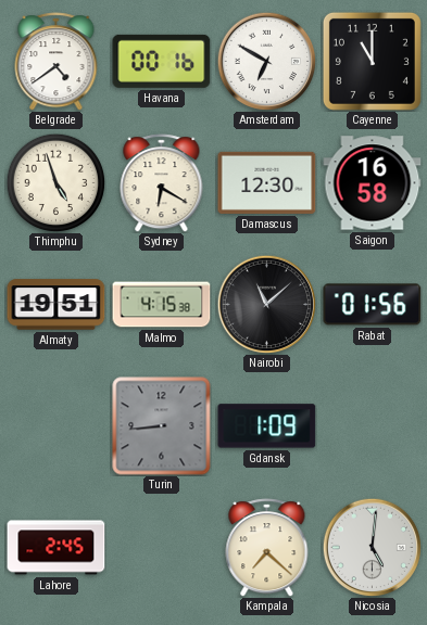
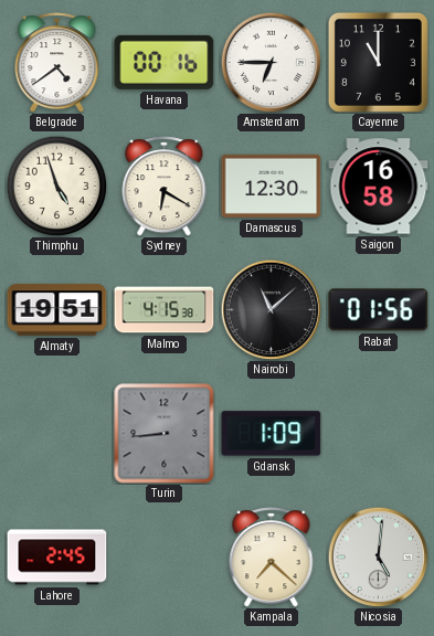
Amsterdam: 6:50 -> 6:45 (271, 62)
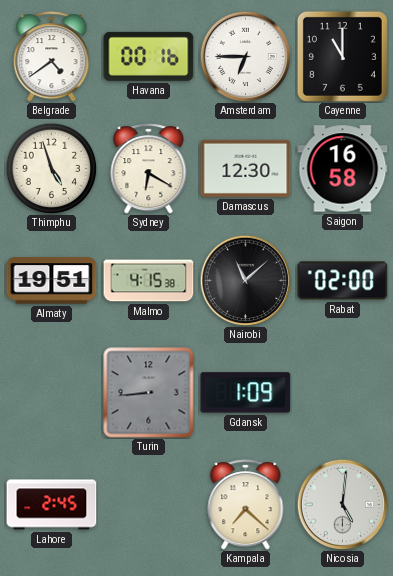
Rabat: 01:56 -> 02:00 (343, 281)
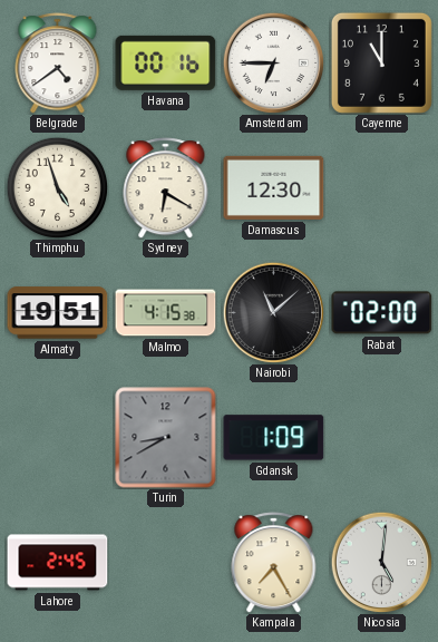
Saigon: 16:58 -> none (343, 169)
Turin: 8:44 -> 8:40 (166, 438)
Kampala: 7:22 -> 7:25 (274, 563)
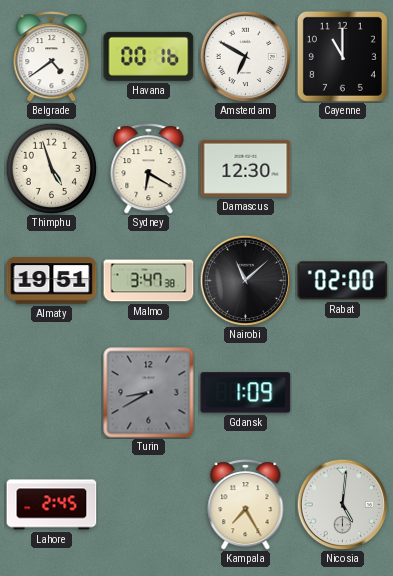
Amsterdam: 6:45 -> 6:50 (245, 56)
Malmo: 4:15 -> 3:47 (149, 281)
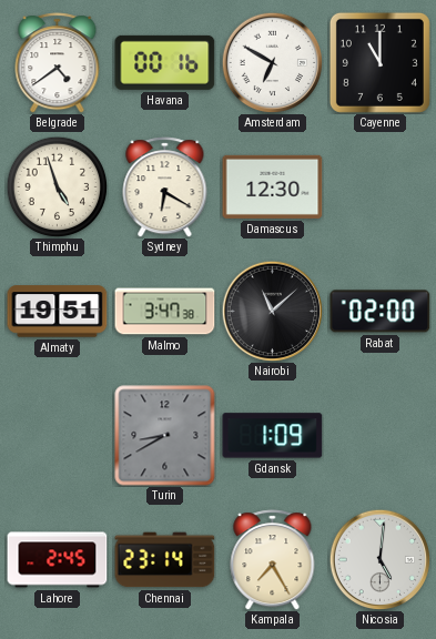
Chennai: none -> 23:14 (165, 560)
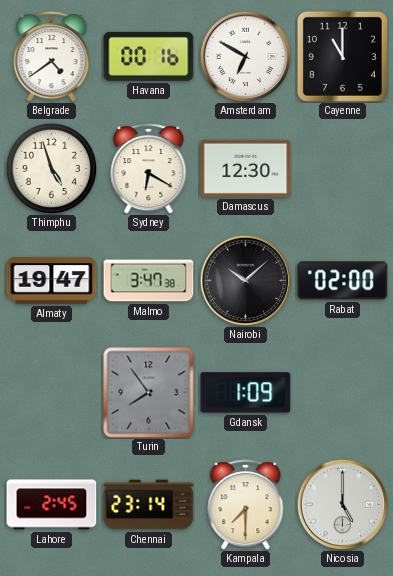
Almaty: 19:51 -> 19:47 (52, 281)
Nairobi: 11:08 -> 10:08 (245, 280)
Turin: 8:40 -> 7:54 (149, 393)
Kampala: 7:25 -> 7:30 (246, 505)
Nicosia: 5:01 -> 5:00 (342, 504)
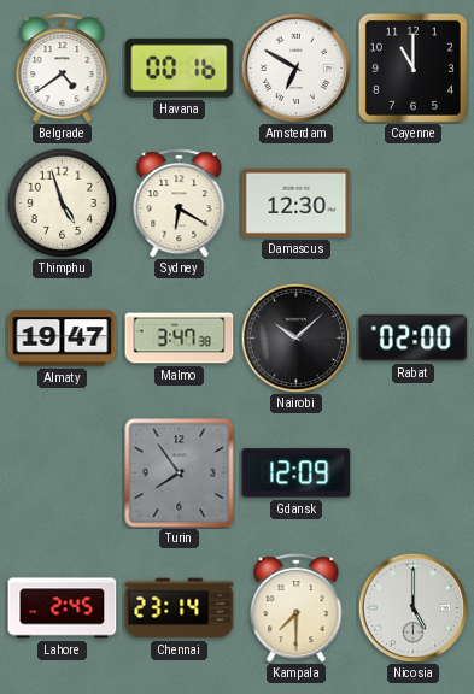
Gdansk: 1:09 -> 12:09 (297, 474)
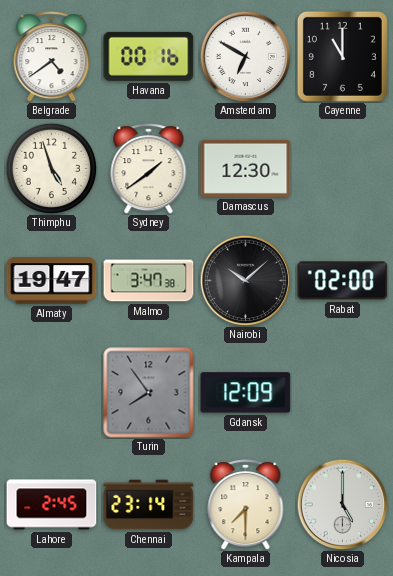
Sydney: 6:20 -> 1:39 (149, 169)
